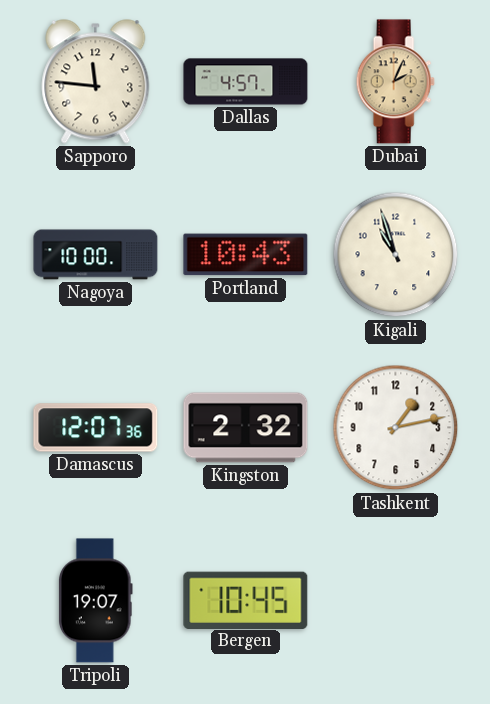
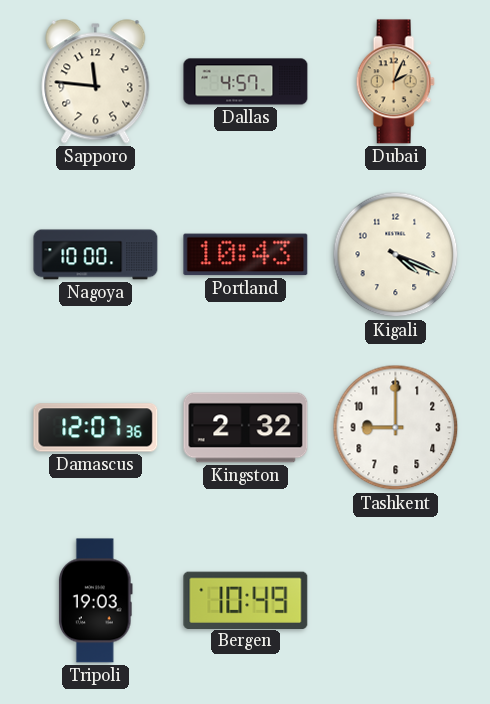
Kigali: 10:57 -> 4:19 (396, 255)
Tashkent: 1:13 -> 9:00 (396, 428)
Tripoli: 19:07 -> 19:03 (95, 601)
Bergen: 10:45 -> 10:49 (246, 600)
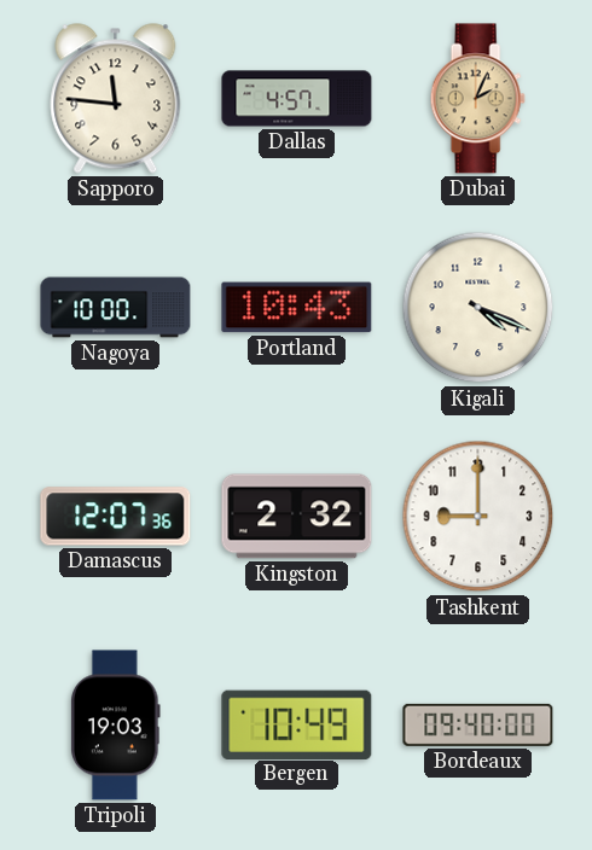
Bordeaux: none -> 09:40 (478, 724)
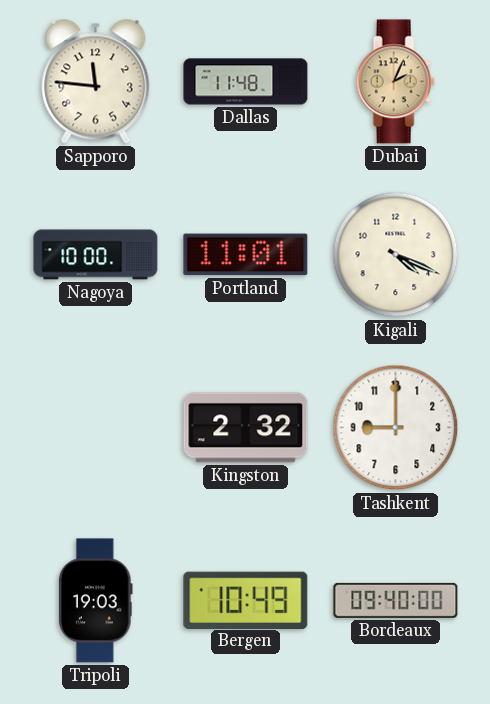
Dallas: 4:57 -> 11:48 (246, 82)
Portland: 10:43 -> 11:01 (246, 255)
Damascus: 12:07 -> none (116, 517)
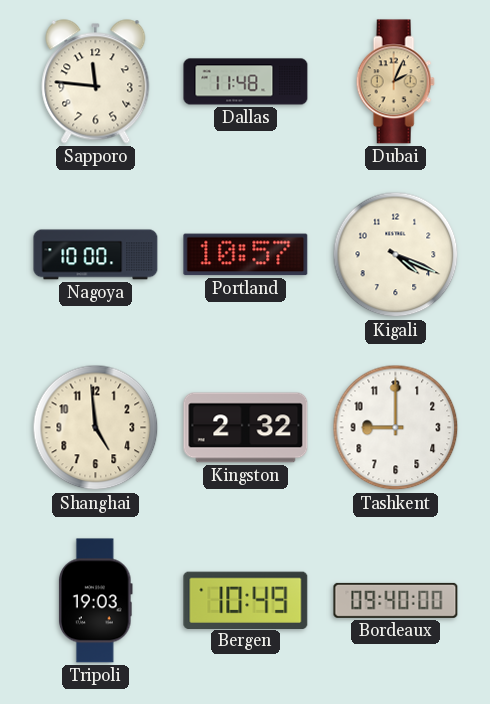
Portland: 11:01 -> 10:57 (246, 255)
Shanghai: none -> 4:59 (96, 428)
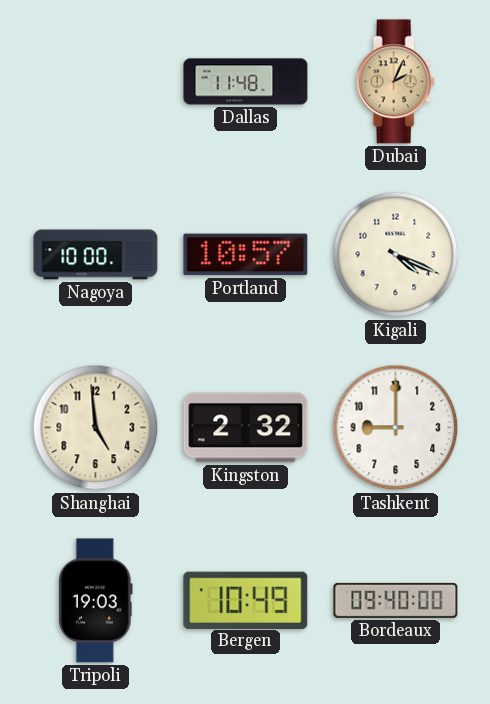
Sapporo: 11:46 -> none (96, 82)
